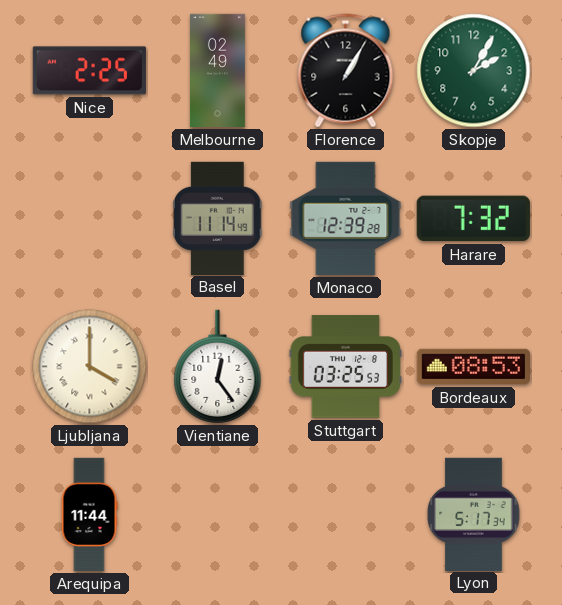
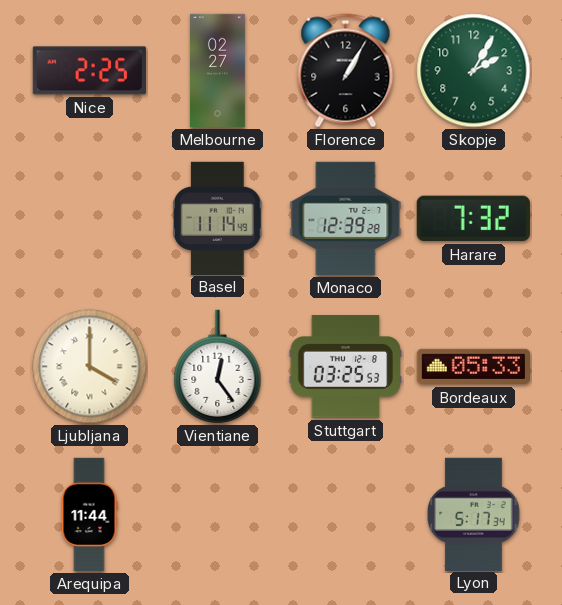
Melbourne: 02:49 -> 02:27 (217, 71)
Bordeaux: 08:53 -> 05:33 (473, 367)
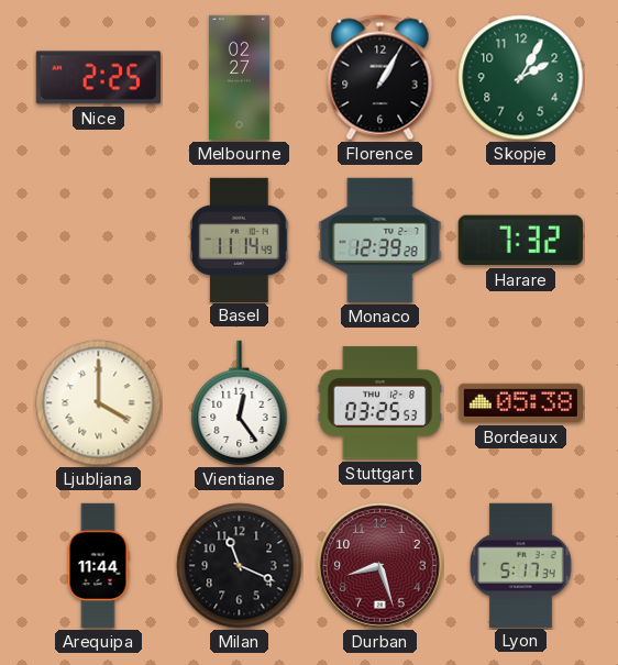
Bordeaux: 05:33 -> 05:38 (520, 403)
Milan: none -> 11:19 (240, 566)
Durban: none -> 8:27 (379, 565)
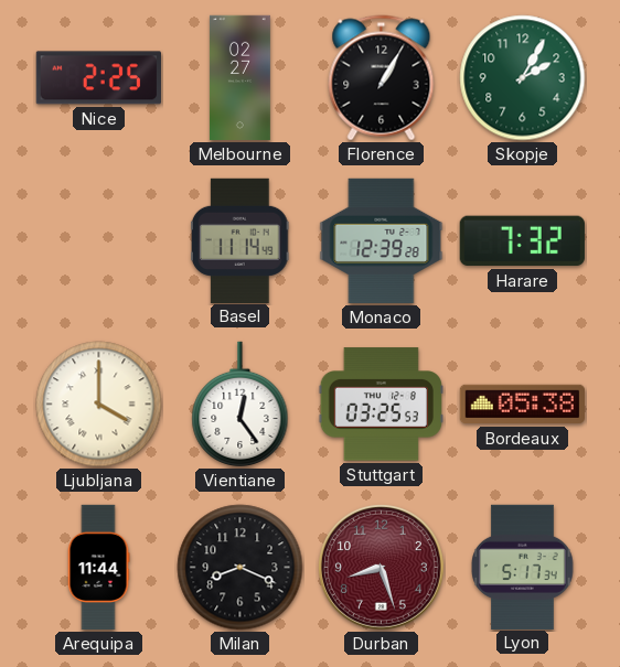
Milan: 11:19 -> 8:19 (240, 568)
